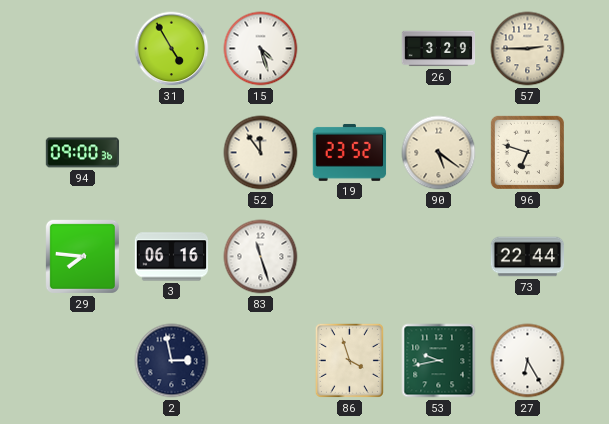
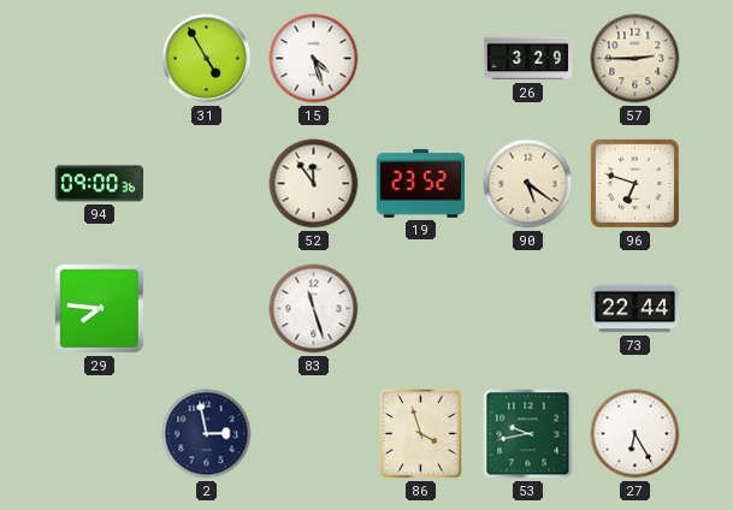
3: 06:16 -> none (172, 257)
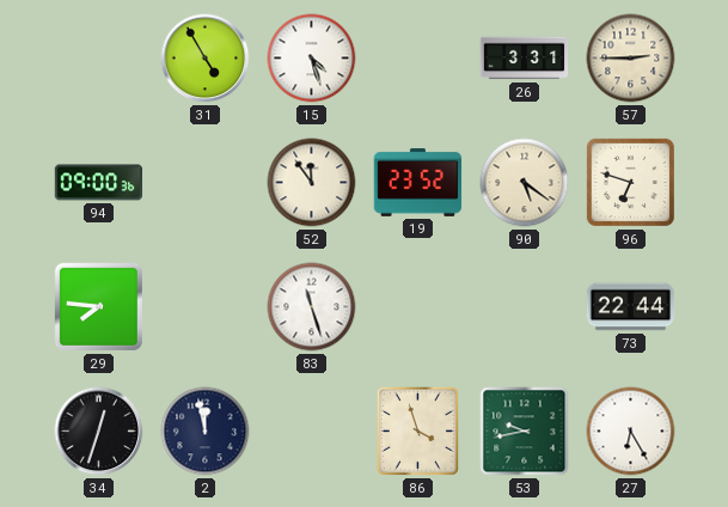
26: 3:29 -> 3:31 (525, 59)
34: none -> 12:33 (99, 432)
2: 2:58 -> 11:58 (206, 432)
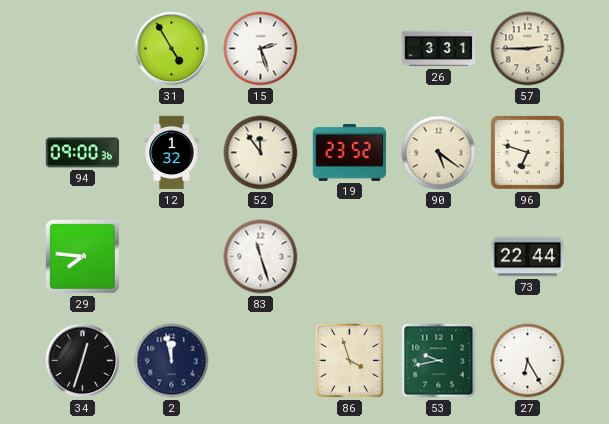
15: 4:27 -> 2:27 (261, 49)
12: none -> 1:32 (172, 153)
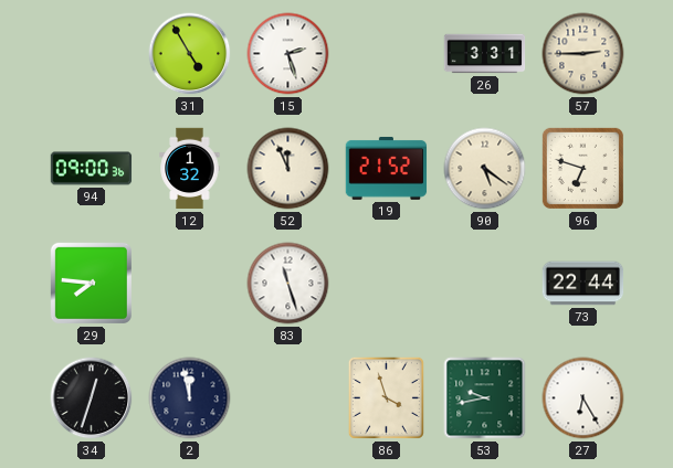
52: 11:54 -> 11:56 (288, 169)
19: 23:52 -> 21:52 (387, 168)
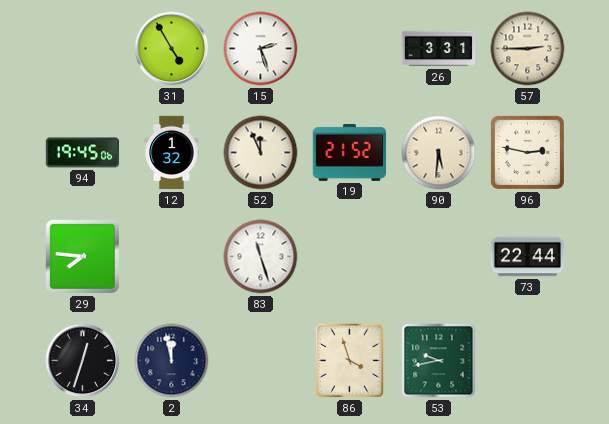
94: 09:00 -> 19:45 (83, 153)
90: 5:21 -> 5:31 (439, 153)
96: 6:48 -> 2:47 (527, 152)
27: 6:25 -> none (583, 398)
